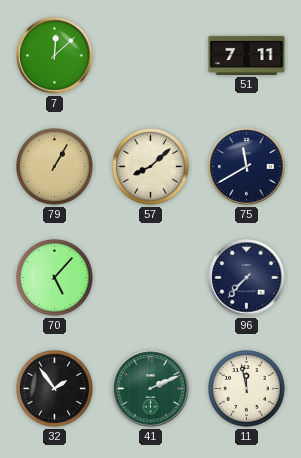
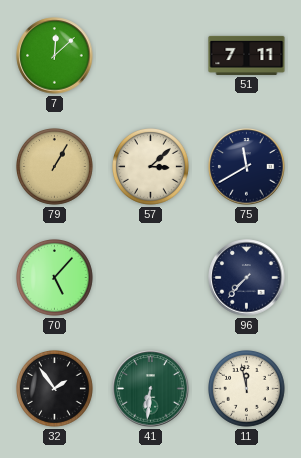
57: 8:08 -> 3:08 (151, 167)
41: 2:11 -> 6:31 (151, 389)
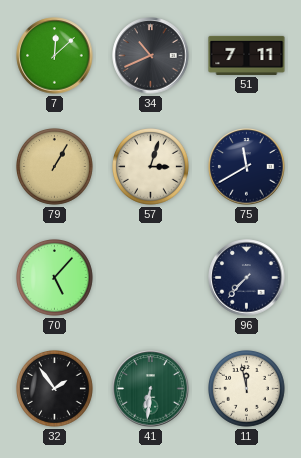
34: none -> 10:41 (151, 56)
57: 3:08 -> 3:03 (151, 167)
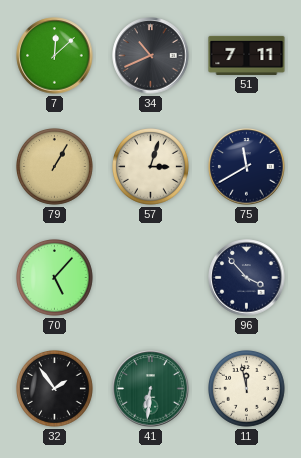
96: 7:37 -> 3:53 (247, 278)
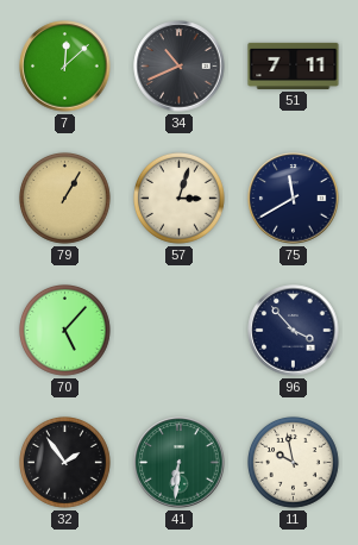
11: 11:58 -> 9:58 (294, 463)
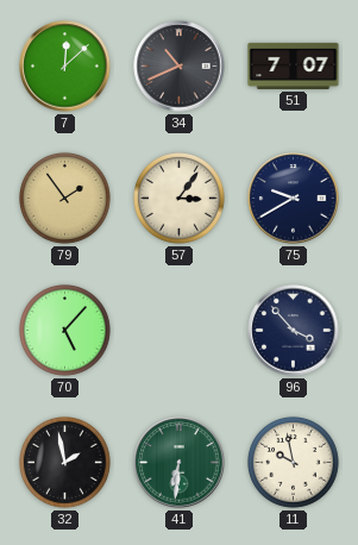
51: 7:11 -> 7:07 (294, 65)
79: 1:05 -> 1:54 (65, 199)
57: 3:03 -> 3:06 (180, 199)
75: 11:40 -> 9:40 (294, 199)
32: 1:54 -> 1:58 (65, 463)
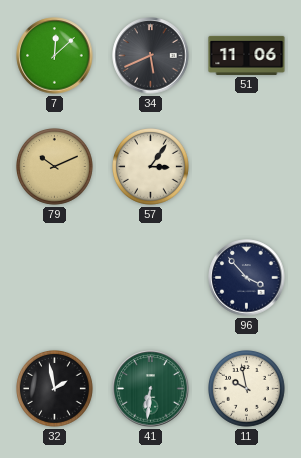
34: 10:41 -> 5:41 (151, 56)
51: 7:07 -> 11:06 (247, 55)
79: 1:54 -> 10:11 (55, 167)
75: 9:40 -> none (294, 199)
70: 5:07 -> none (65, 331)
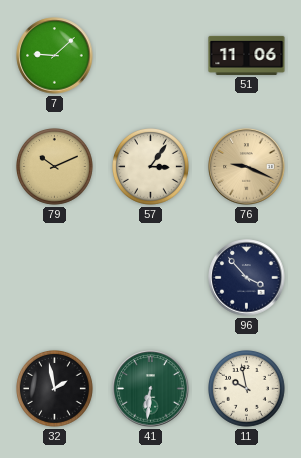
7: 12:08 -> 9:08 (55, 56)
34: 5:41 -> none (151, 56)
76: none -> 9:19 (247, 167)
